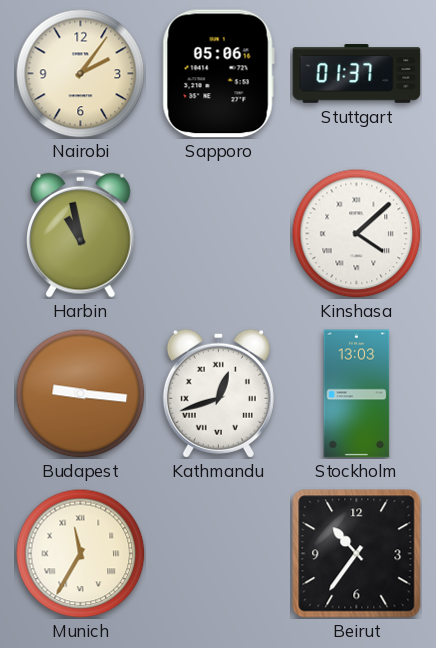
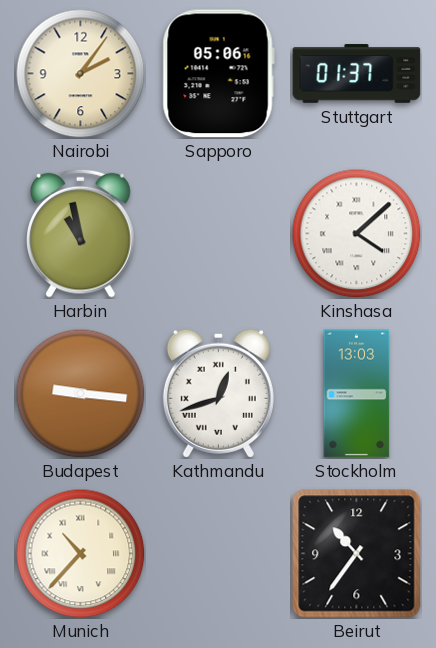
Munich: 11:35 -> 10:37 (80, 553)
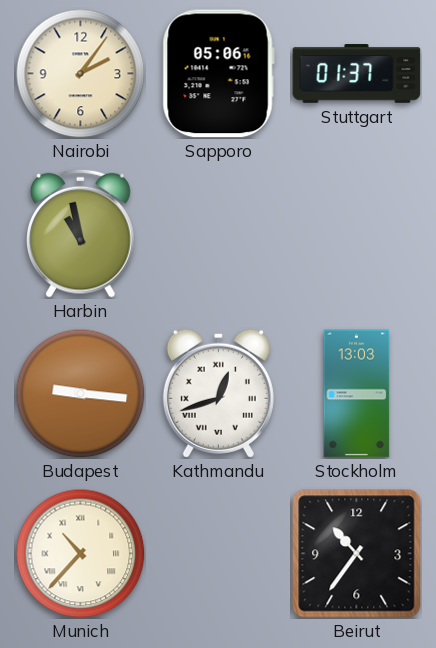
Kinshasa: 4:08 -> none (356, 233)
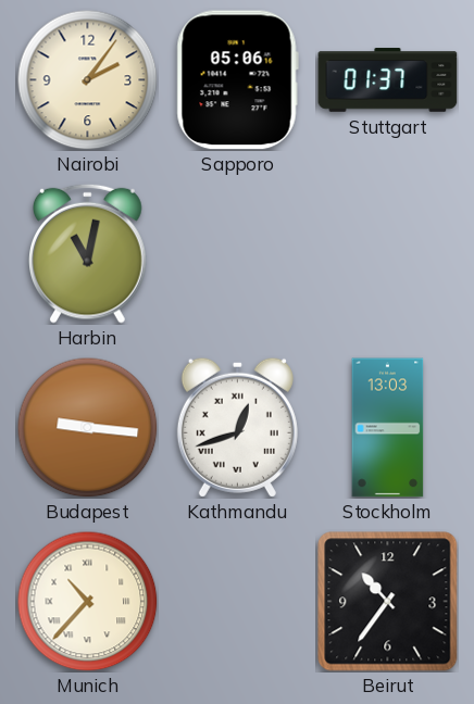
Harbin: 10:58 -> 11:02 (88, 253)
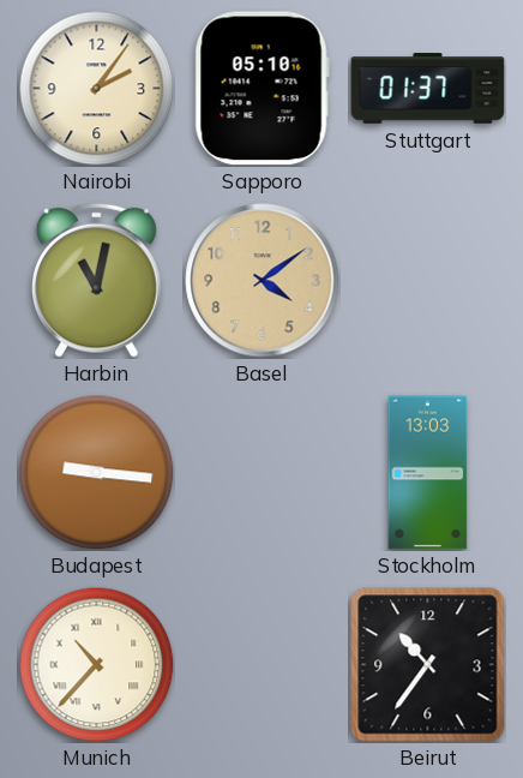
Sapporo: 05:06 -> 05:10 (261, 89)
Basel: none -> 4:09 (263, 281)
Kathmandu: 12:42 -> none (237, 427)
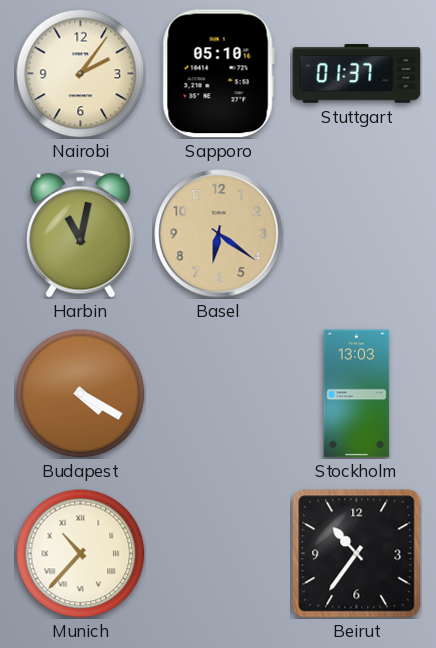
Basel: 4:09 -> 6:21 (219, 234)
Budapest: 9:16 -> 4:20 (80, 393)
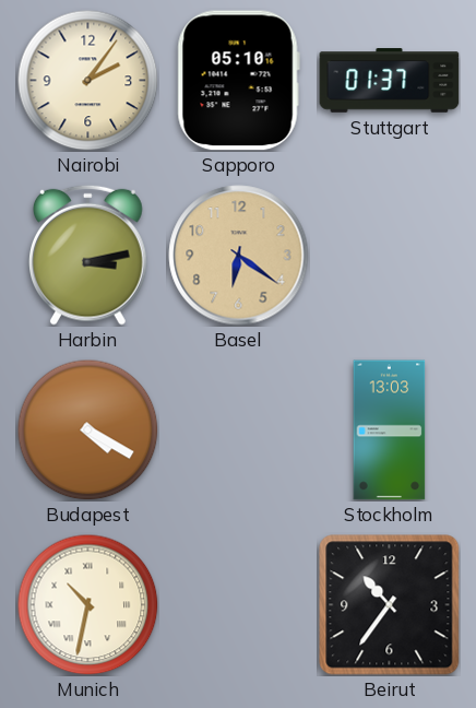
Harbin: 11:02 -> 3:13 (88, 255)
Munich: 10:37 -> 10:32 (87, 604)
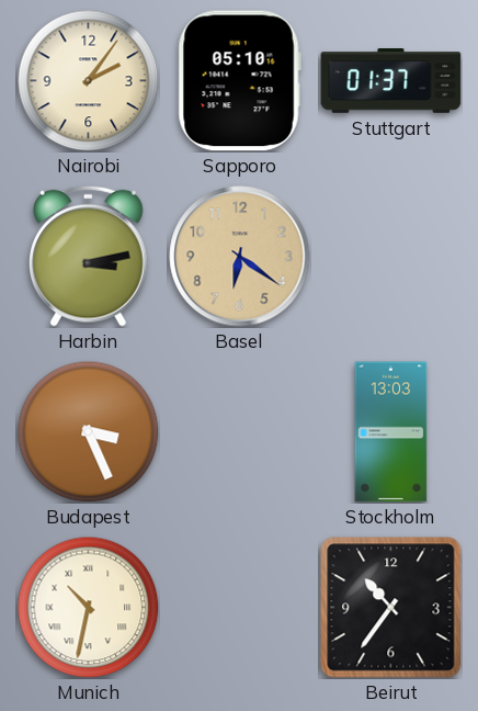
Budapest: 4:20 -> 3:26 (88, 431)
